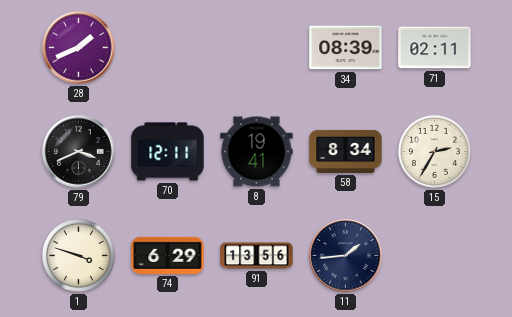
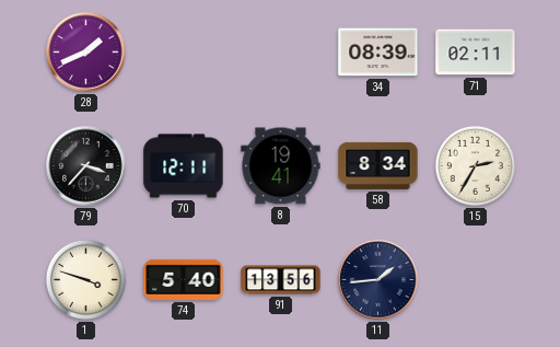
79: 3:41 -> 3:37 (86, 166)
74: 6:29 -> 5:40 (184, 279)
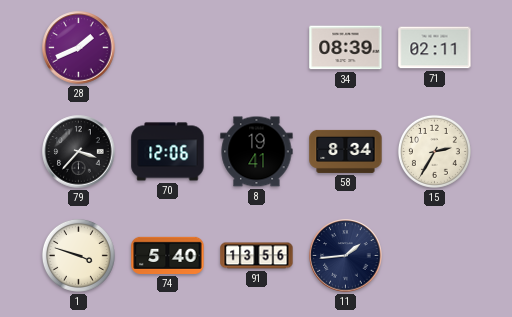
70: 12:11 -> 12:06 (168, 152)
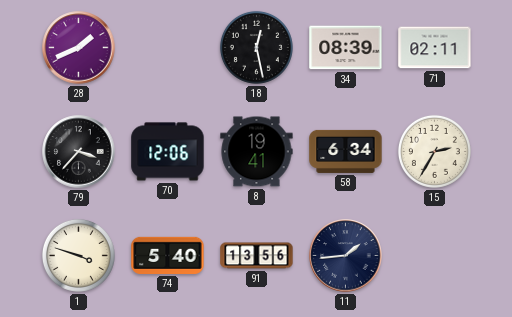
18: none -> 12:28 (256, 47)
58: 8:34 -> 6:34 (346, 151)
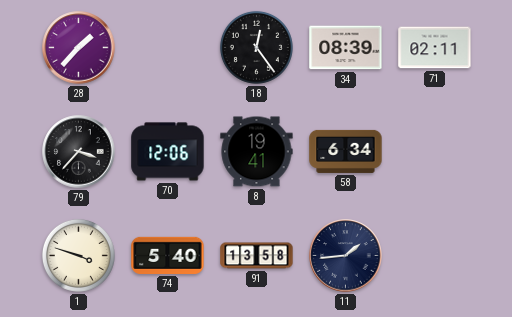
28: 1:41 -> 1:37 (79, 48)
18: 12:28 -> 12:24 (256, 47)
15: 2:35 -> none (434, 151)
91: 13:56 -> 13:58 (257, 256)
